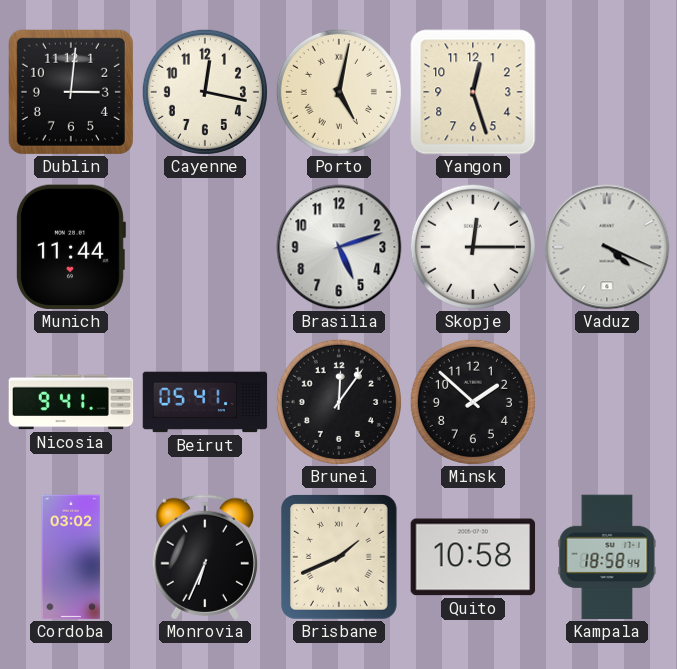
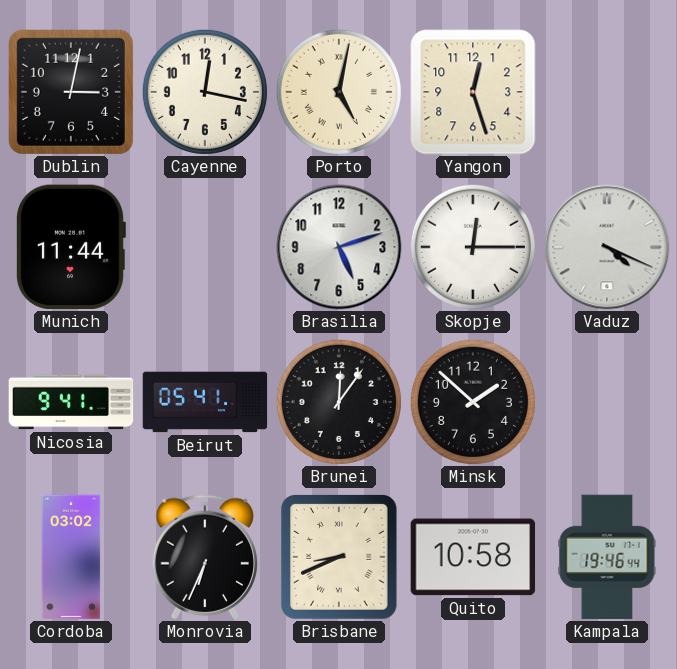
Dublin: 3:01 -> 3:02 (71, 92)
Brisbane: 1:41 -> 8:41 (340, 558)
Kampala: 18:58 -> 19:46 (607, 557)
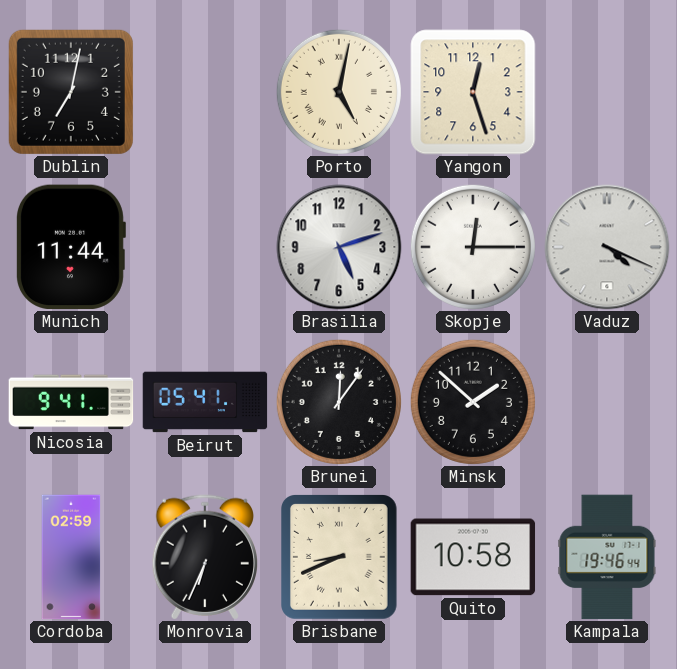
Dublin: 3:02 -> 7:02 (71, 92)
Cayenne: 12:17 -> none (205, 92)
Cordoba: 03:02 -> 02:59 (71, 557)
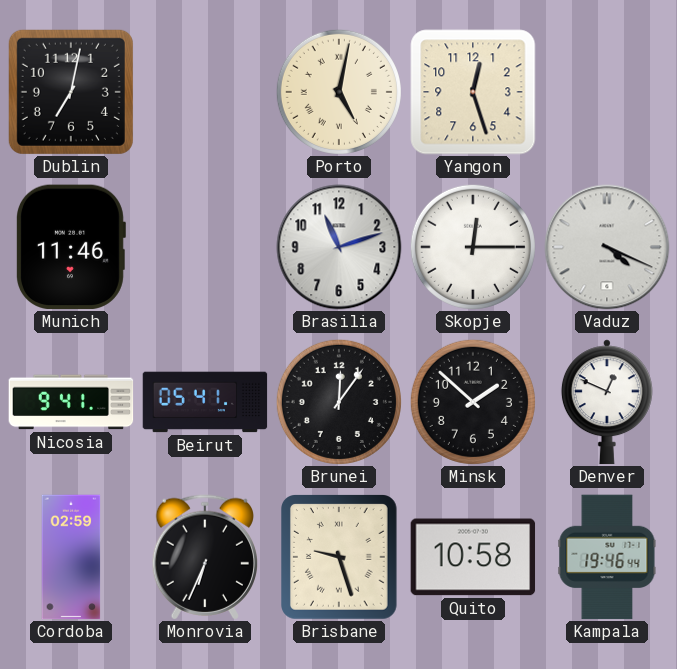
Munich: 11:44 -> 11:46 (70, 247)
Brasilia: 5:12 -> 11:12 (339, 247)
Denver: none -> 12:49 (607, 402)
Brisbane: 8:41 -> 9:27 (340, 558)
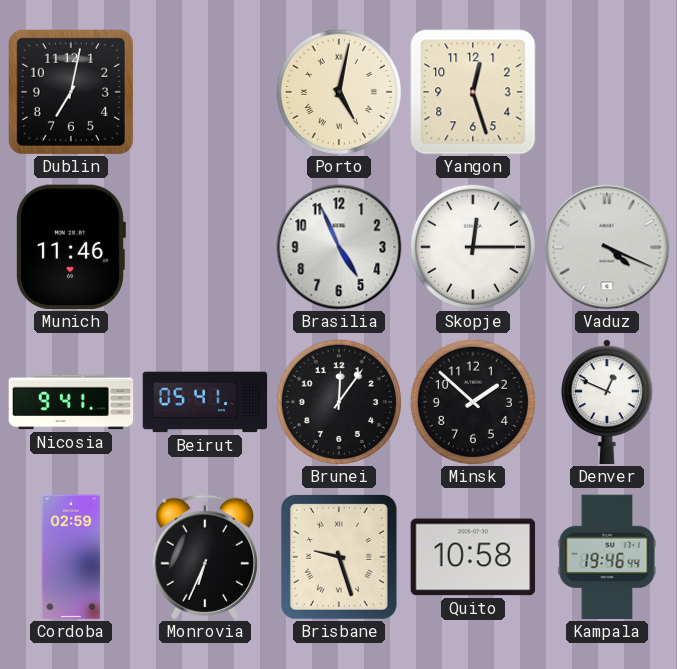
Brasilia: 11:12 -> 4:56 (339, 247)
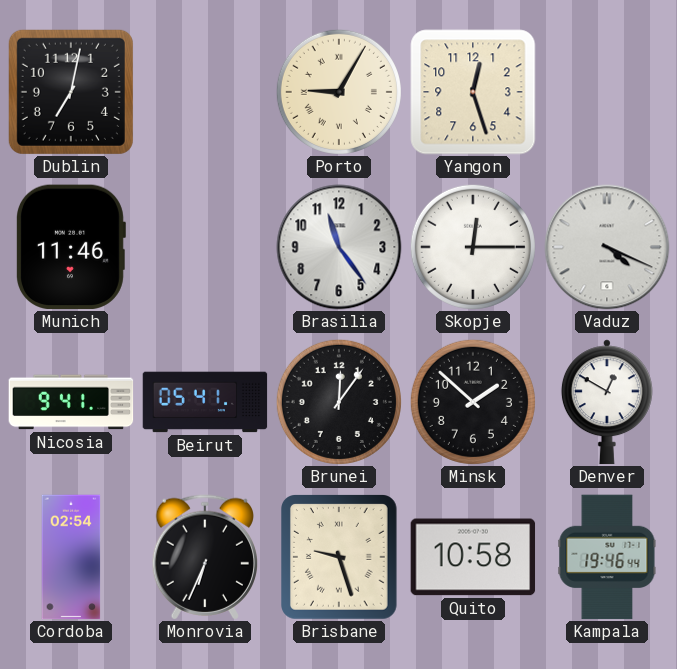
Porto: 5:02 -> 9:05 (339, 92)
Brasilia: 4:56 -> 11:24 (339, 247)
Denver: 12:49 -> 12:50 (607, 402)
Cordoba: 02:59 -> 02:54 (71, 557)
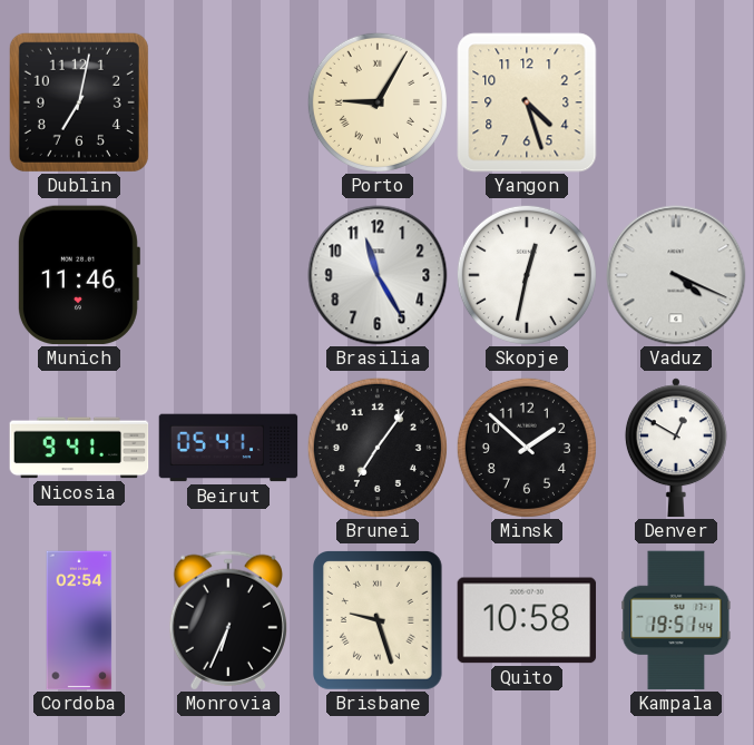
Yangon: 12:27 -> 4:27 (527, 102)
Brasilia: 11:24 -> 11:25 (378, 275)
Skopje: 12:15 -> 12:32 (527, 275)
Brunei: 12:06 -> 7:06 (378, 448)
Kampala: 19:46 -> 19:51 (676, 620)
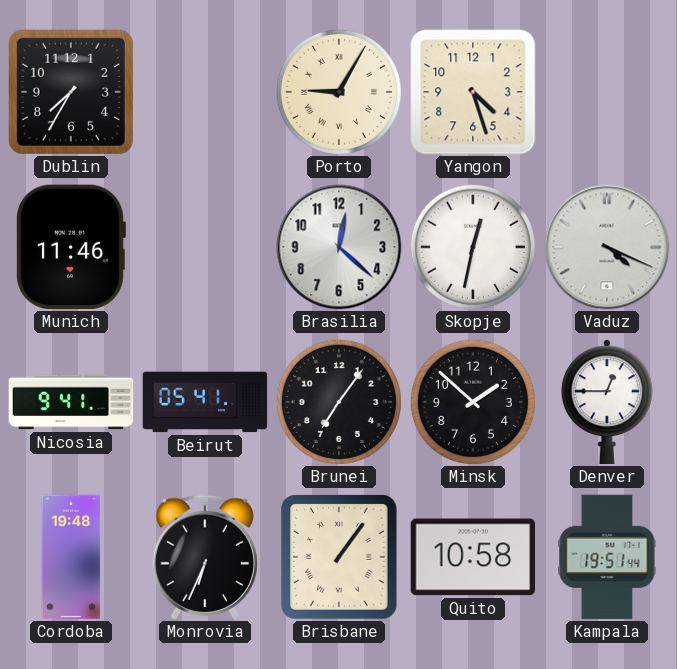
Dublin: 7:02 -> 7:35 (71, 92)
Brasilia: 11:25 -> 12:22 (339, 247)
Denver: 12:50 -> 12:45 (607, 402)
Cordoba: 02:54 -> 19:48 (71, 557)
Brisbane: 9:27 -> 1:06 (340, 558)
